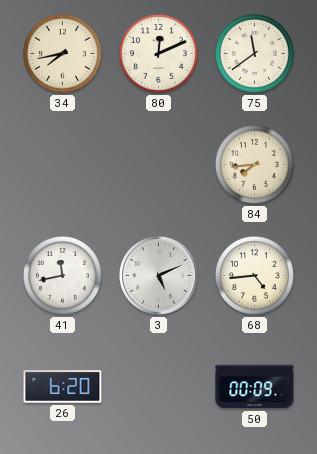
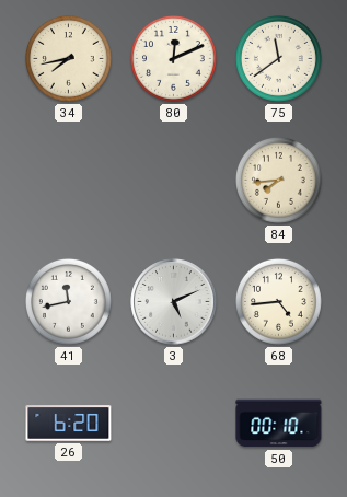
50: 00:09 -> 00:10 (279, 424)
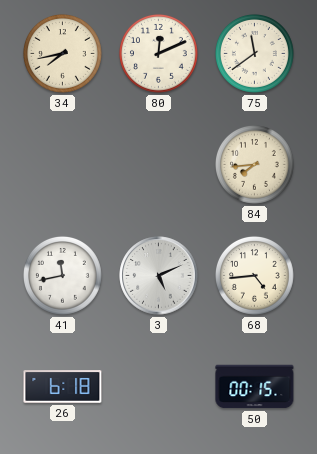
26: 6:20 -> 6:18 (63, 387)
50: 00:10 -> 00:15 (255, 387)
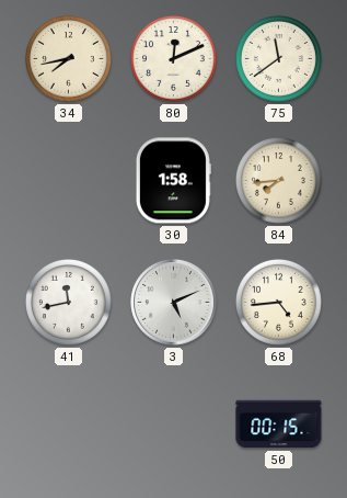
30: none -> 1:58 (173, 181)
26: 6:18 -> none (63, 387)
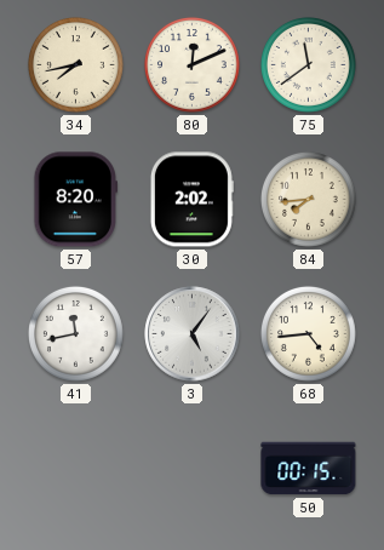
57: none -> 8:20 (75, 200)
30: 1:58 -> 2:02 (191, 200)
3: 5:11 -> 5:06 (193, 334)
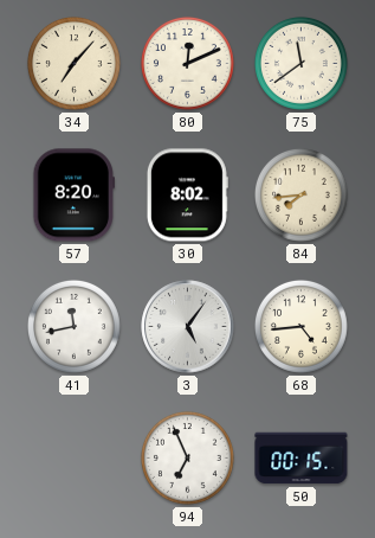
34: 7:43 -> 7:07 (73, 63)
30: 2:02 -> 8:02 (187, 196)
94: none -> 6:56 (187, 457)
